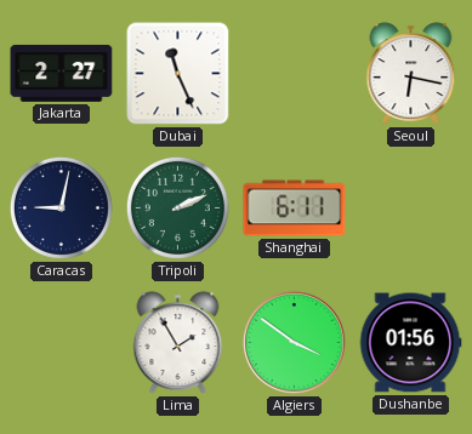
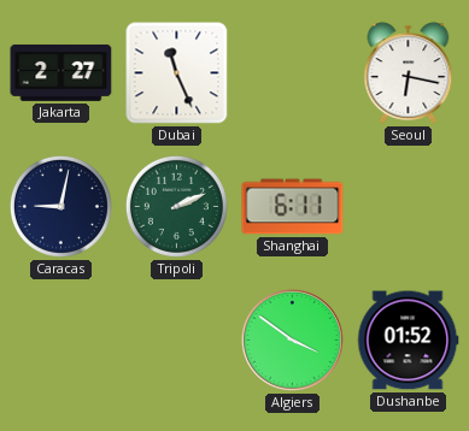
Lima: 1:55 -> none (178, 343)
Dushanbe: 01:56 -> 01:52 (408, 341)
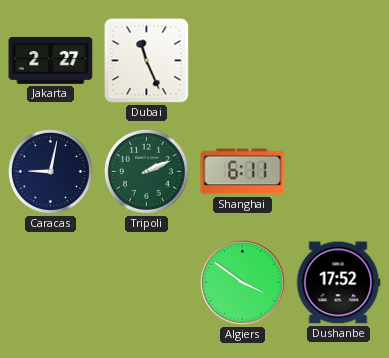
Seoul: 6:17 -> none (409, 73)
Dushanbe: 01:52 -> 17:52 (338, 283)
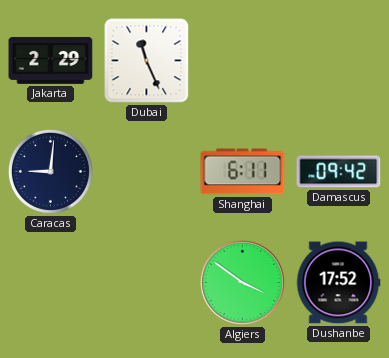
Jakarta: 2:27 -> 2:29 (51, 60)
Caracas: 9:02 -> 9:01 (50, 171)
Tripoli: 2:11 -> none (146, 171)
Damascus: none -> 09:42 (339, 172)
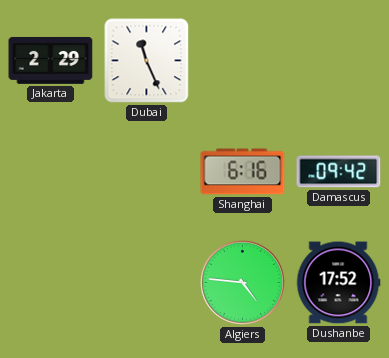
Caracas: 9:01 -> none (50, 171)
Shanghai: 6:11 -> 6:16 (243, 172)
Algiers: 3:51 -> 4:46 (242, 282)
